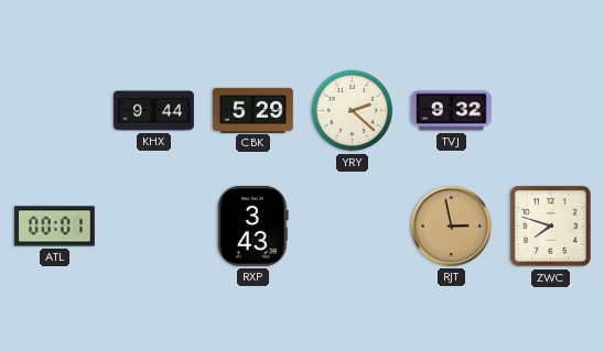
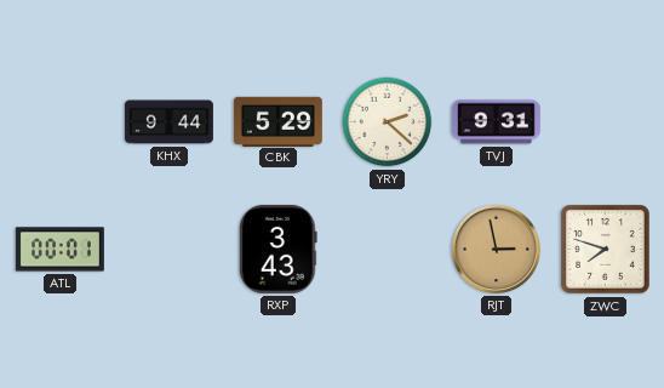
TVJ: 9:32 -> 9:31 (496, 122)
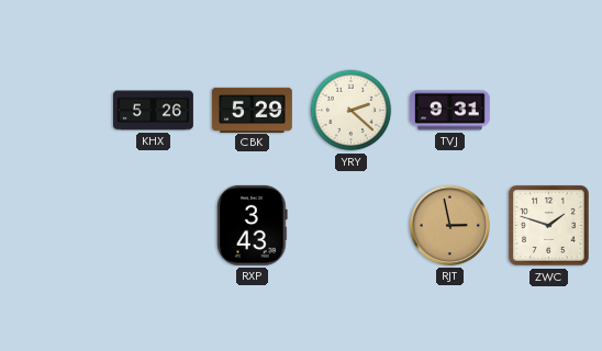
KHX: 9:44 -> 5:26 (154, 111)
ATL: 00:01 -> none (59, 250)
ZWC: 7:48 -> 1:48 (549, 226)
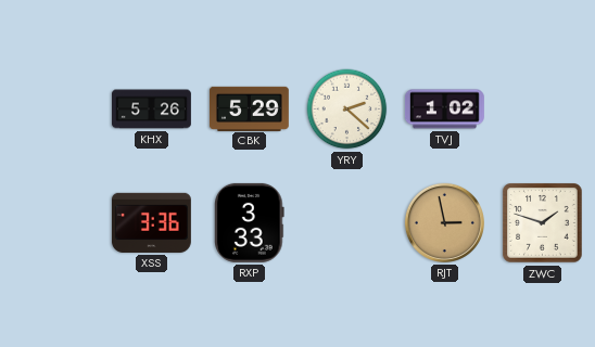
TVJ: 9:31 -> 1:02 (444, 110)
XSS: none -> 3:36 (151, 222)
RXP: 3:43 -> 3:33 (250, 222)
